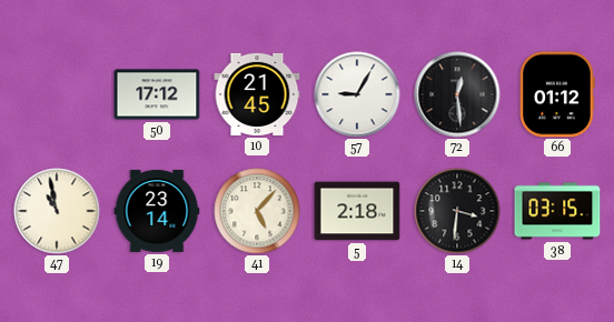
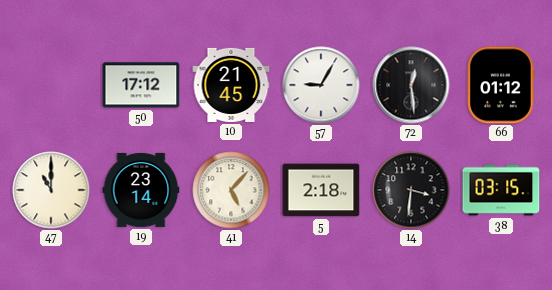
47: 10:58 -> 11:00 (51, 190)
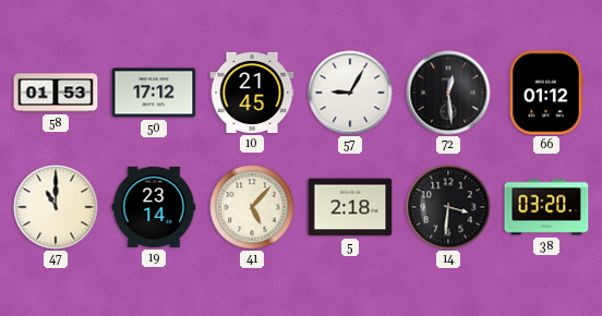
58: none -> 01:53 (56, 93)
38: 03:15 -> 03:20 (546, 207)
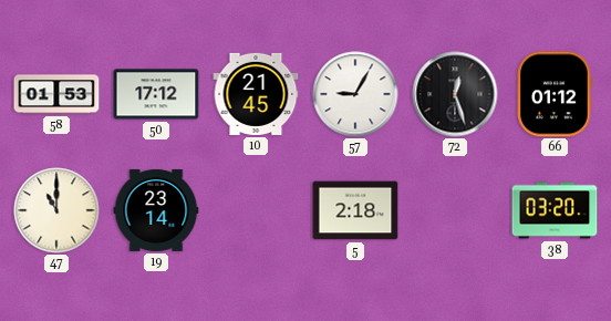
72: 12:29 -> 12:27 (455, 94)
41: 5:07 -> none (252, 207)
14: 3:31 -> none (448, 207)
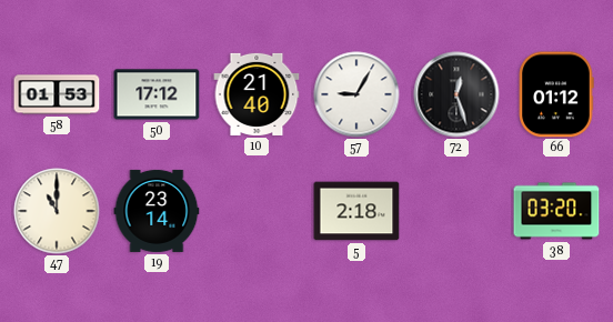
10: 21:45 -> 21:40 (257, 94)
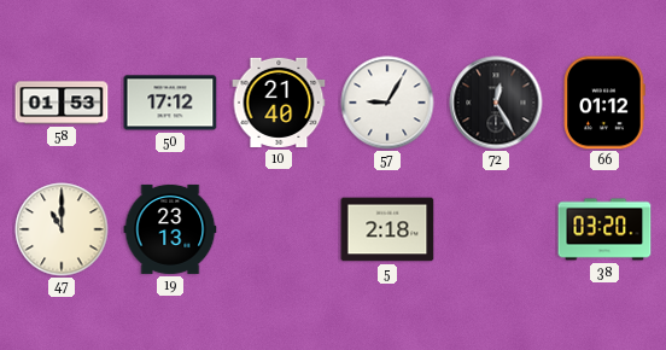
72: 12:27 -> 12:25 (496, 103)
19: 23:14 -> 23:13 (170, 229)
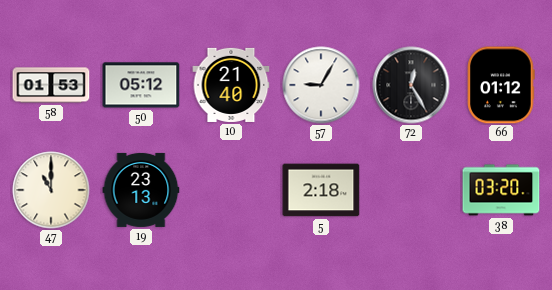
50: 17:12 -> 05:12 (141, 85)
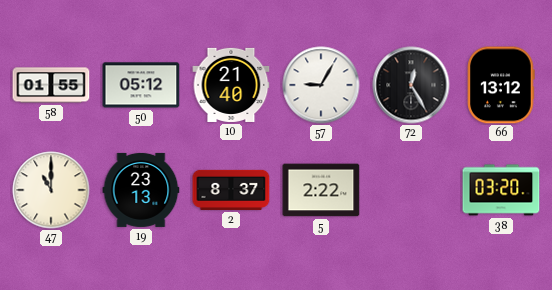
58: 01:53 -> 01:55 (51, 85)
66: 01:12 -> 13:12 (501, 85)
2: none -> 8:37 (231, 190)
5: 2:18 -> 2:22 (321, 190)
